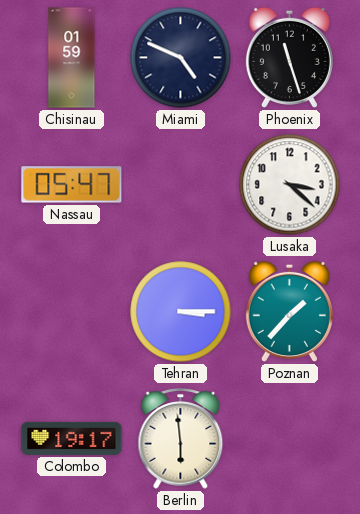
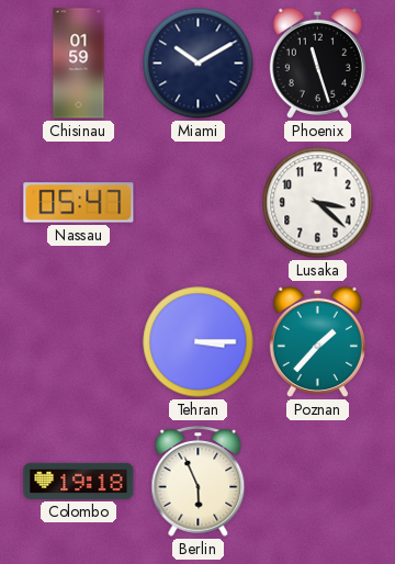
Miami: 4:49 -> 10:10 (199, 64)
Colombo: 19:17 -> 19:18 (79, 481)
Berlin: 5:59 -> 5:56 (199, 482)
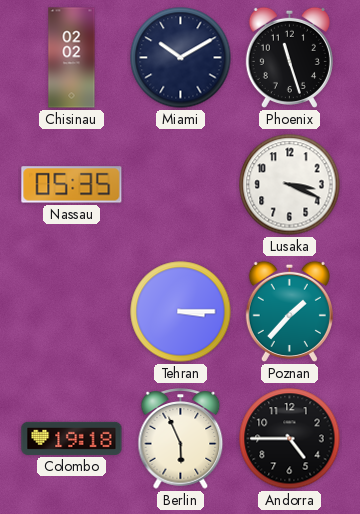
Chisinau: 01:59 -> 02:02 (72, 58)
Nassau: 05:47 -> 05:35 (72, 185)
Lusaka: 3:22 -> 3:19 (290, 185)
Andorra: none -> 4:45 (290, 439)
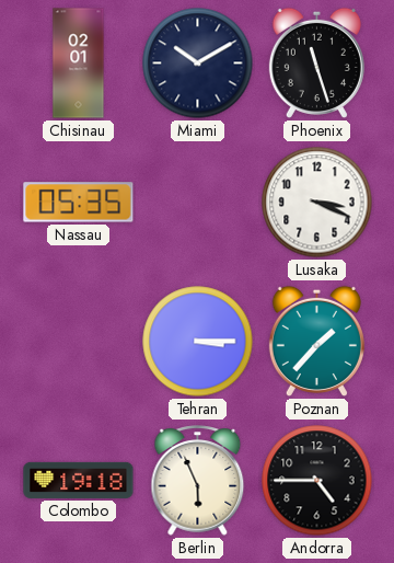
Chisinau: 02:02 -> 02:01 (79, 64)
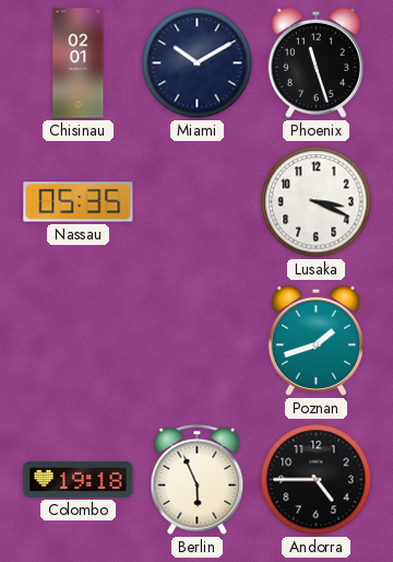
Tehran: 3:15 -> none (198, 342)
Poznan: 1:37 -> 1:42 (315, 340)
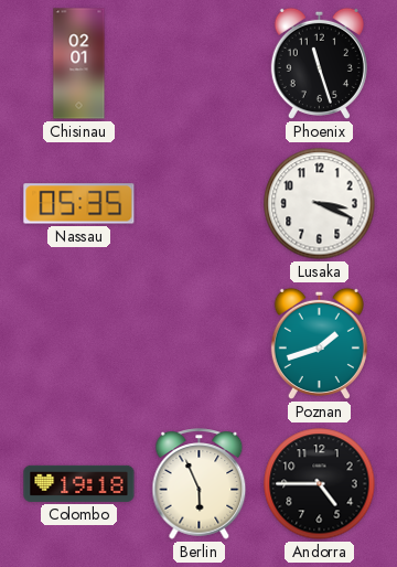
Miami: 10:10 -> none (198, 63)
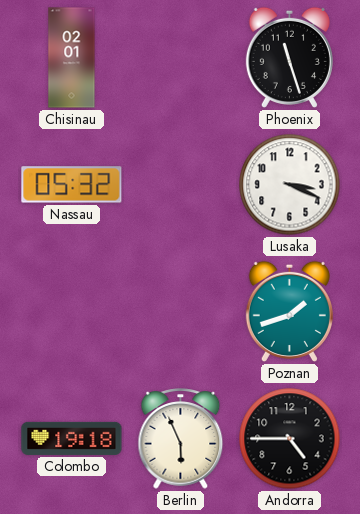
Nassau: 05:35 -> 05:32 (72, 185)
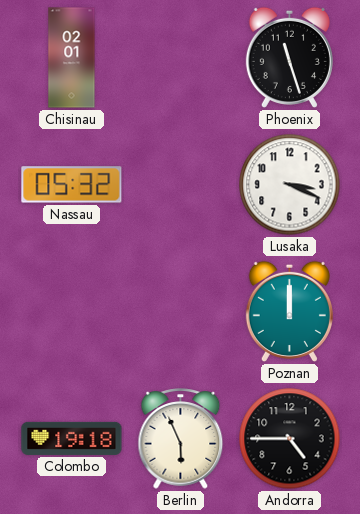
Poznan: 1:42 -> 12:00 (289, 311)
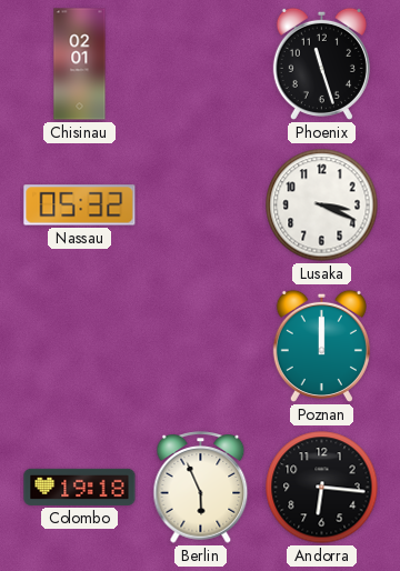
Andorra: 4:45 -> 6:16 (322, 488)
